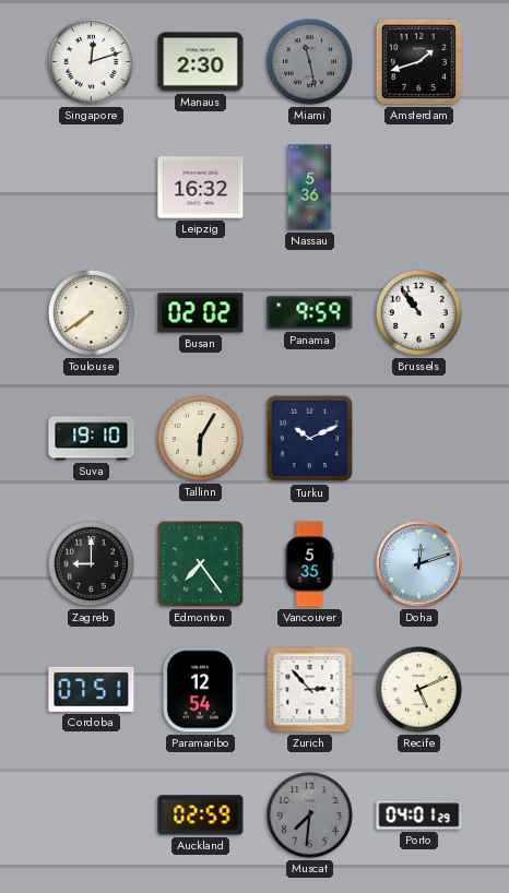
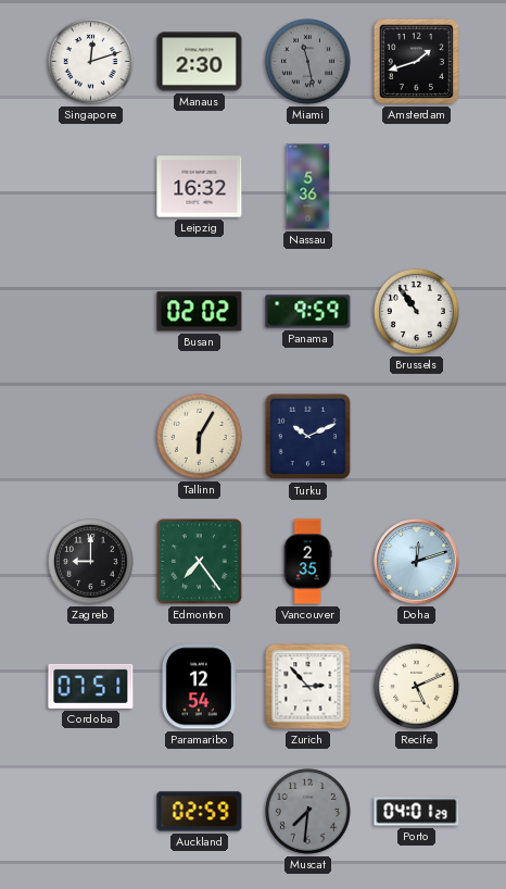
Toulouse: 7:39 -> none (91, 312)
Suva: 19:10 -> none (92, 439)
Vancouver: 5:35 -> 2:35 (307, 562)
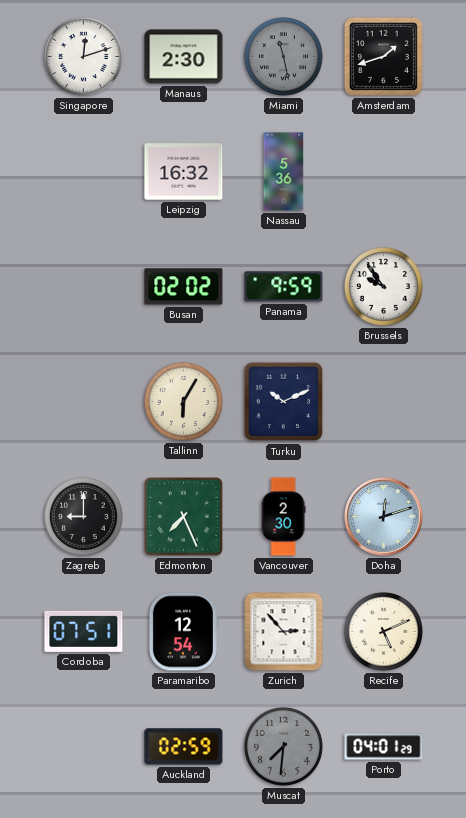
Brussels: 10:54 -> 9:54 (383, 286)
Edmonton: 7:24 -> 7:26 (184, 517)
Vancouver: 2:35 -> 2:30 (283, 517)
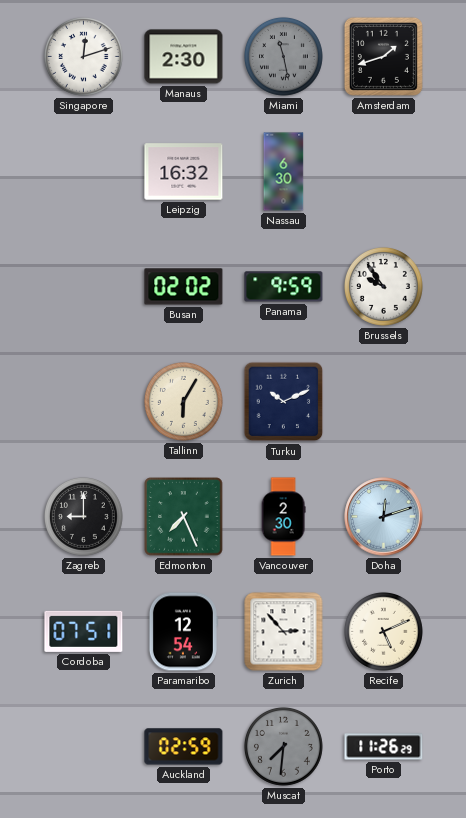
Nassau: 5:36 -> 6:30 (284, 172)
Porto: 04:01 -> 11:26 (384, 747)
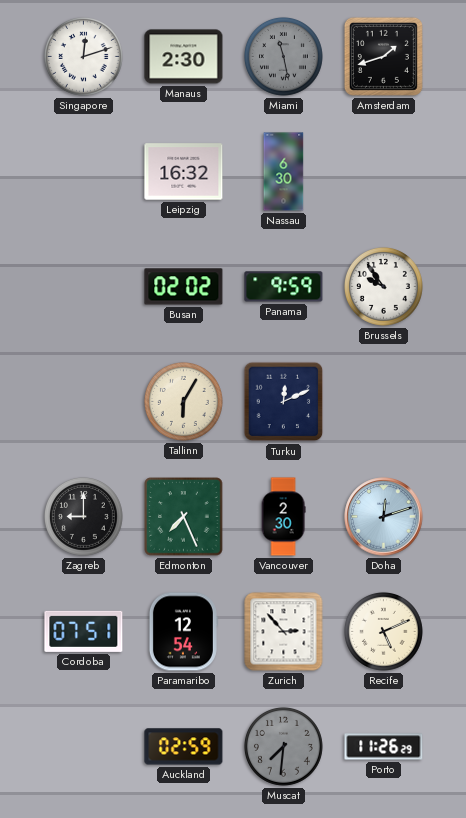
Turku: 10:11 -> 12:11 (284, 402)
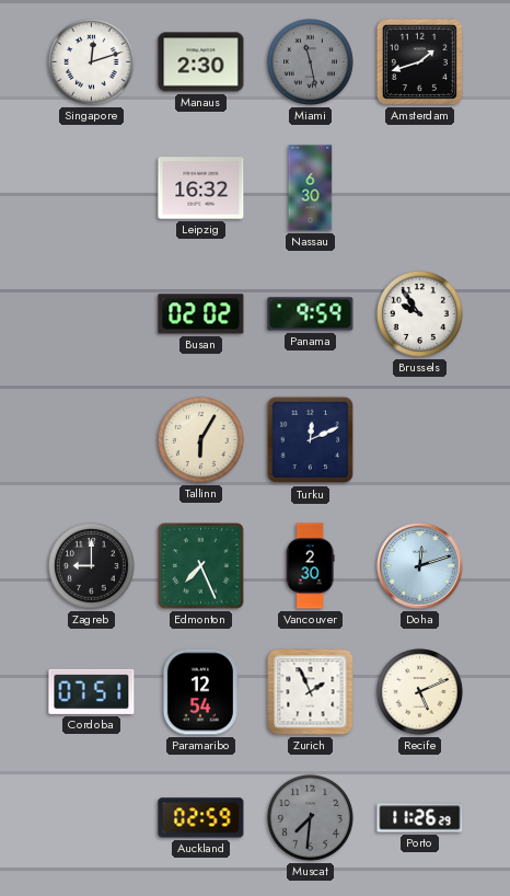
Zurich: 2:53 -> 1:56 (311, 692)
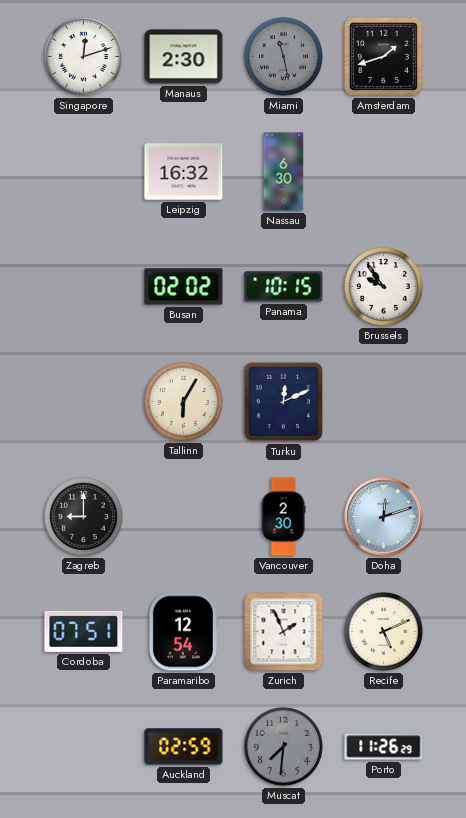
Panama: 9:59 -> 10:15 (284, 287)
Edmonton: 7:26 -> none (201, 566)
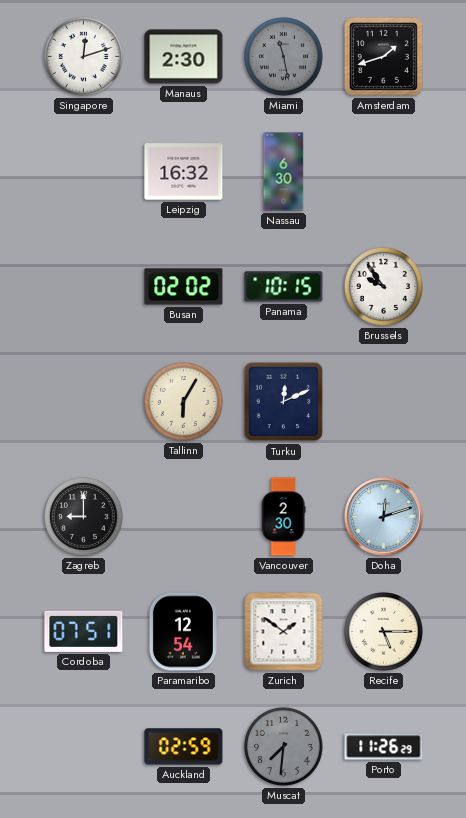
Zurich: 1:56 -> 1:51 (284, 632)
Recife: 5:11 -> 5:15 (383, 631)
